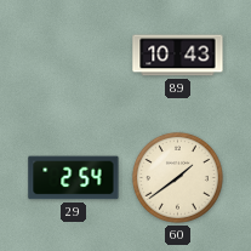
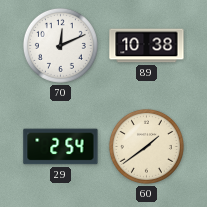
70: none -> 12:11 (60, 45)
89: 10:43 -> 10:38 (147, 46)
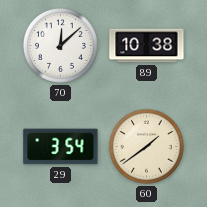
70: 12:11 -> 12:08 (60, 45)
29: 2:54 -> 3:54 (61, 147)
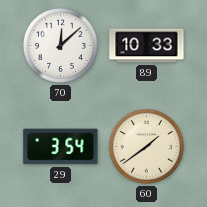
89: 10:38 -> 10:33 (147, 46)
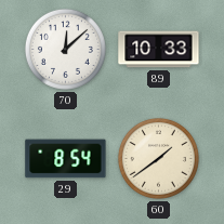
29: 3:54 -> 8:54 (66, 159)
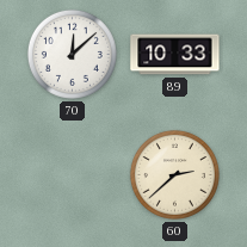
29: 8:54 -> none (66, 159)
60: 1:39 -> 2:38 (174, 174)
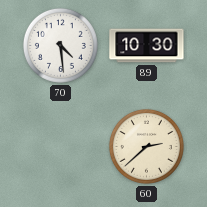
70: 12:08 -> 4:29 (60, 45)
89: 10:33 -> 10:30 (147, 46)
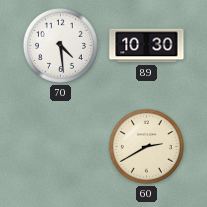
60: 2:38 -> 2:40 (146, 146)
